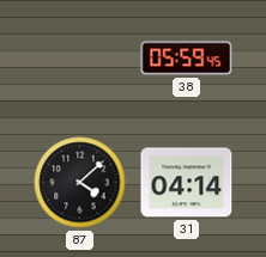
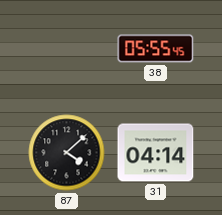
38: 05:59 -> 05:55 (156, 49)
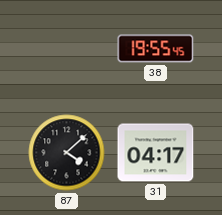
38: 05:55 -> 19:55 (156, 49)
31: 04:14 -> 04:17 (156, 153)
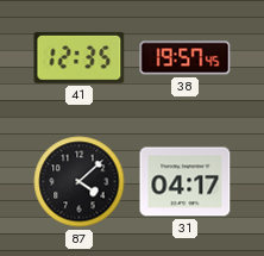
41: none -> 12:35 (80, 57)
38: 19:55 -> 19:57 (186, 58)
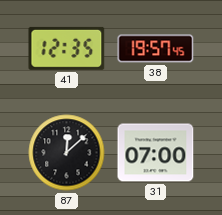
87: 4:08 -> 12:08 (67, 153)
31: 04:17 -> 07:00 (156, 153)
